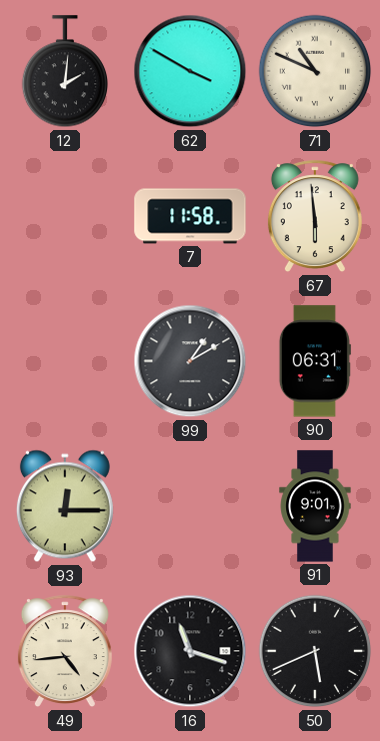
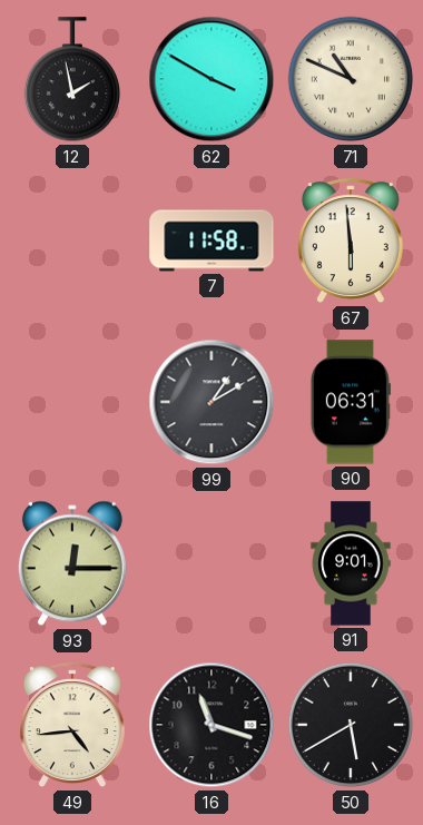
12: 2:01 -> 1:58 (71, 80)
50: 5:41 -> 5:40 (351, 725)
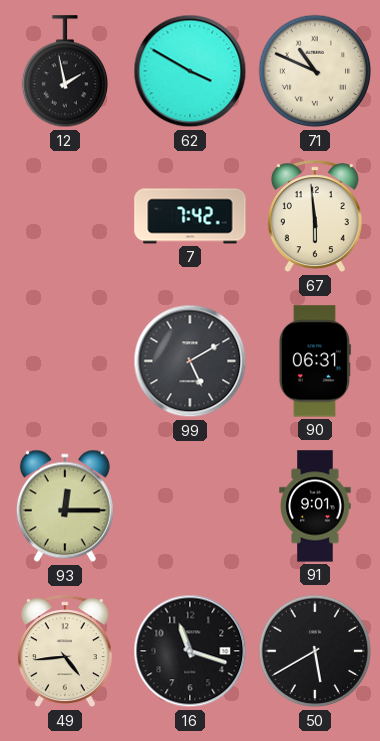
7: 11:58 -> 7:42 (190, 216)
99: 1:10 -> 5:10 (190, 361)
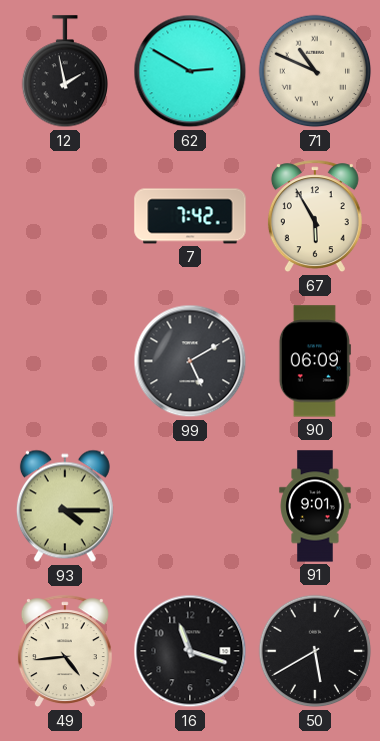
62: 3:50 -> 2:50 (190, 71)
67: 5:59 -> 5:55 (315, 217)
90: 06:31 -> 06:09 (315, 361)
93: 12:15 -> 4:15 (65, 506)
